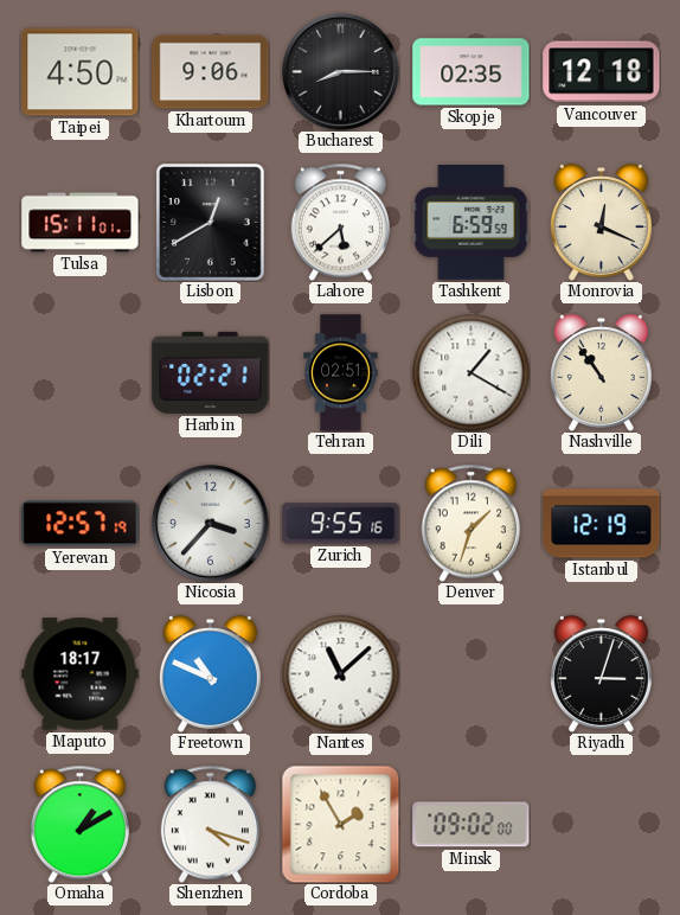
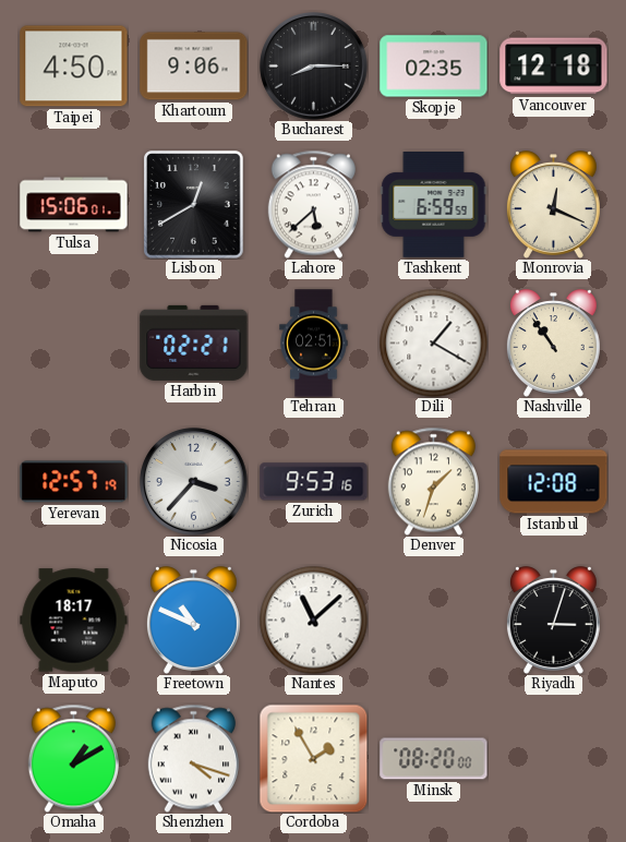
Tulsa: 15:11 -> 15:06 (74, 205)
Zurich: 9:55 -> 9:53 (314, 482)
Istanbul: 12:19 -> 12:08 (554, 482)
Minsk: 09:02 -> 08:20 (434, 759)
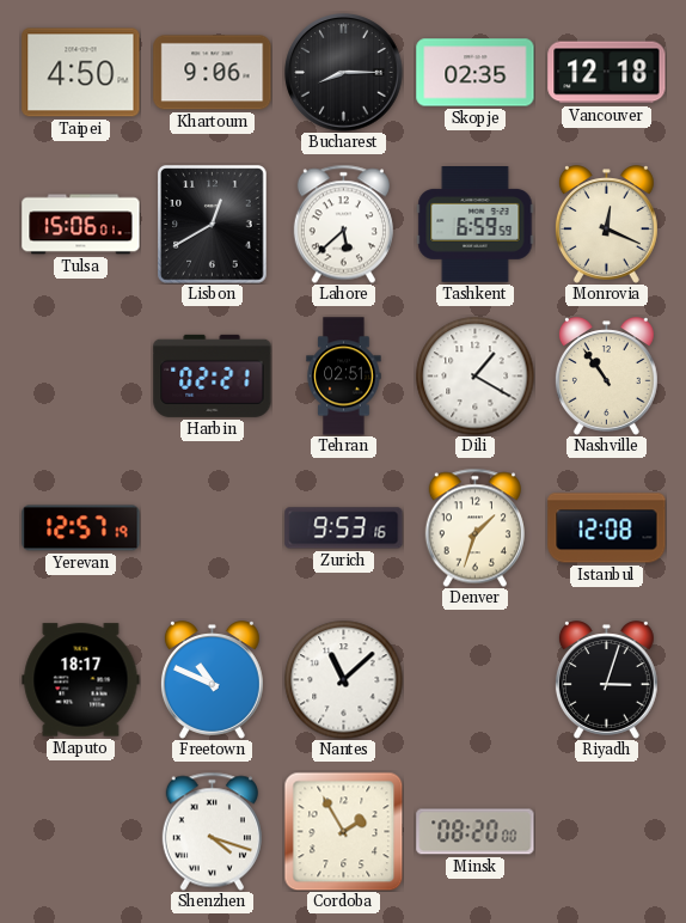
Nicosia: 3:37 -> none (194, 482)
Omaha: 1:10 -> none (73, 758)
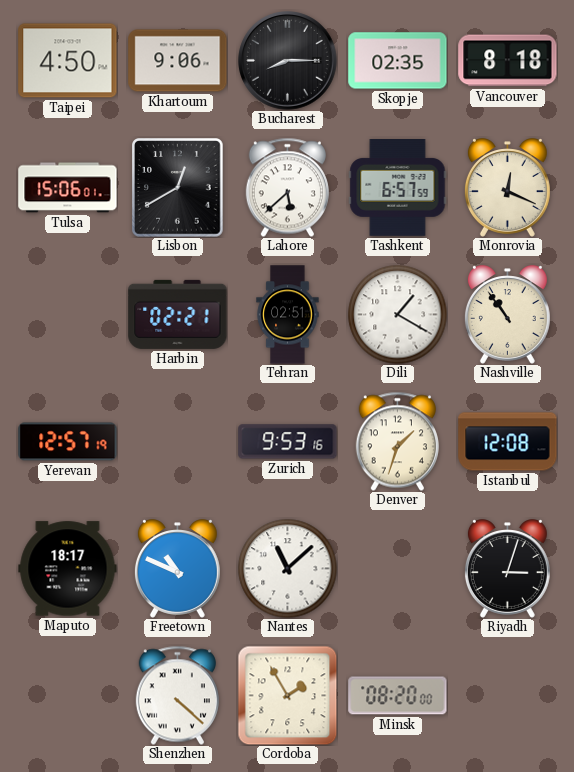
Vancouver: 12:18 -> 8:18 (508, 61)
Tashkent: 6:59 -> 6:57 (398, 188)
Shenzhen: 4:18 -> 4:22 (177, 695)
